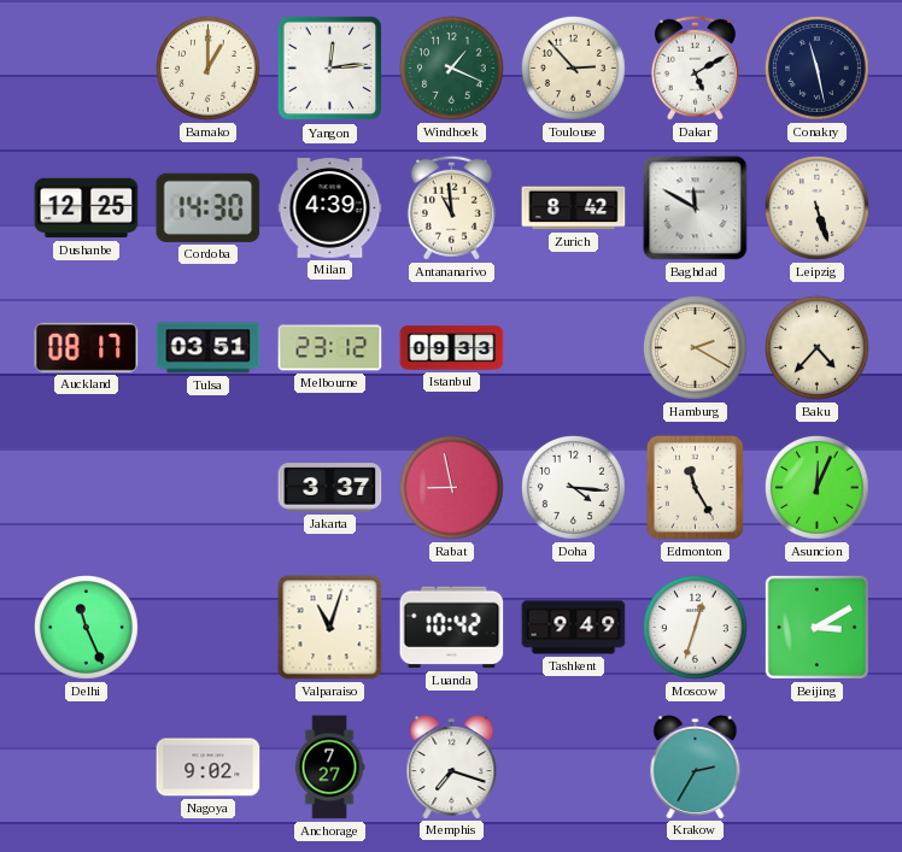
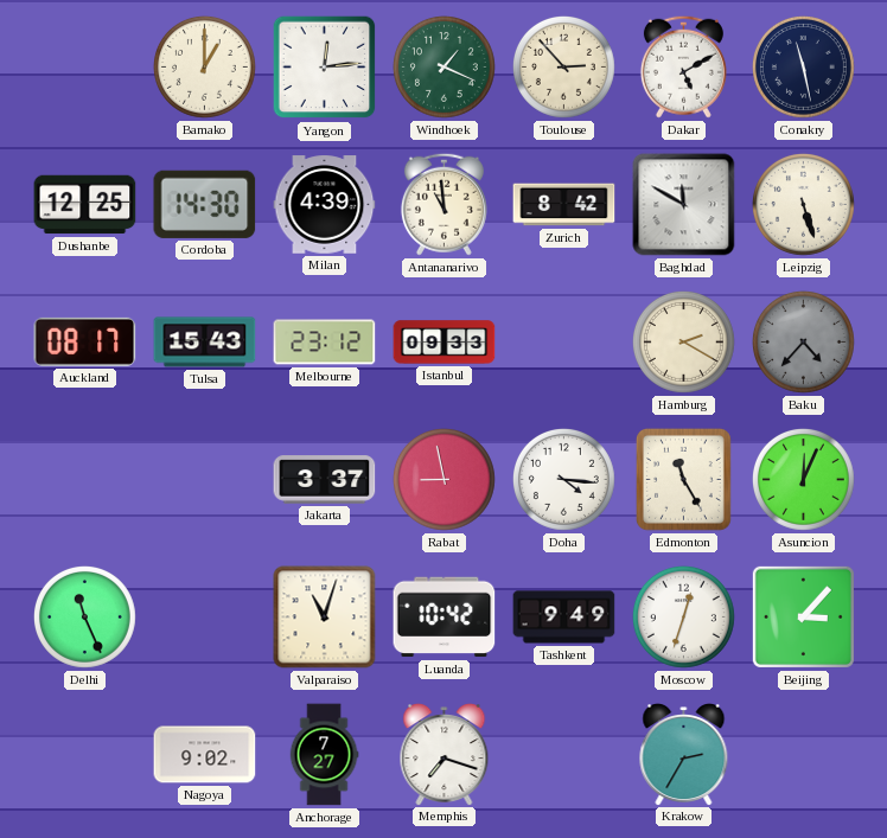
Tulsa: 03:51 -> 15:43 (205, 343)
Baku dial: cream -> grey (803, 341)
Beijing: 3:10 -> 3:07 (803, 616)
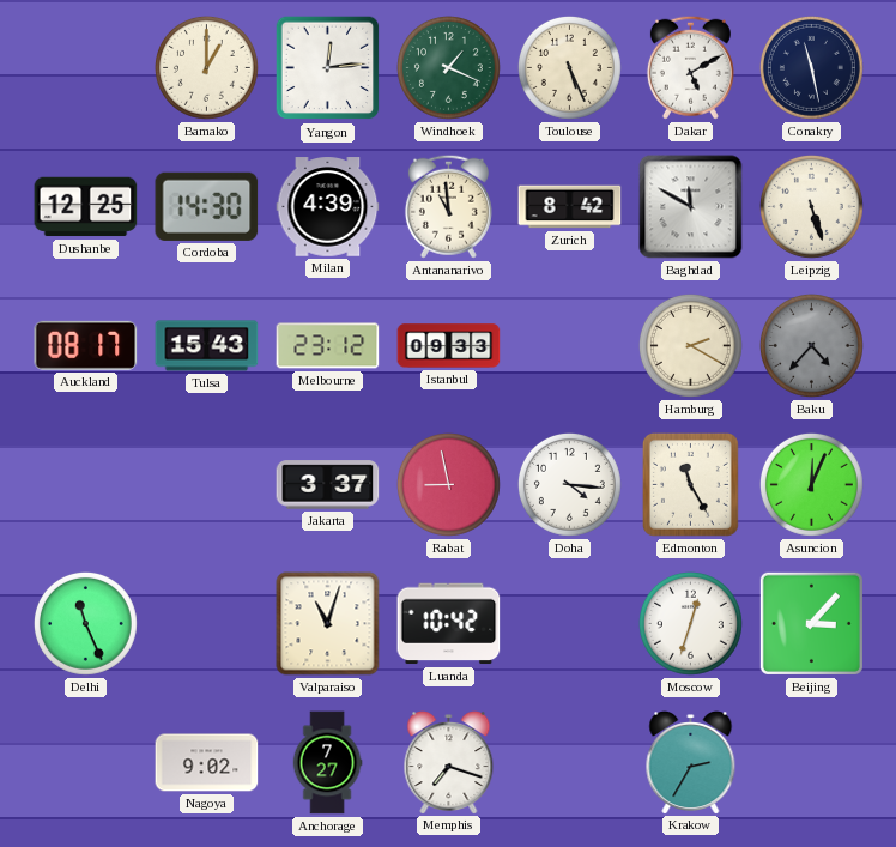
Toulouse: 2:53 -> 5:26 (569, 67)
Tashkent: 9:49 -> none (564, 618)
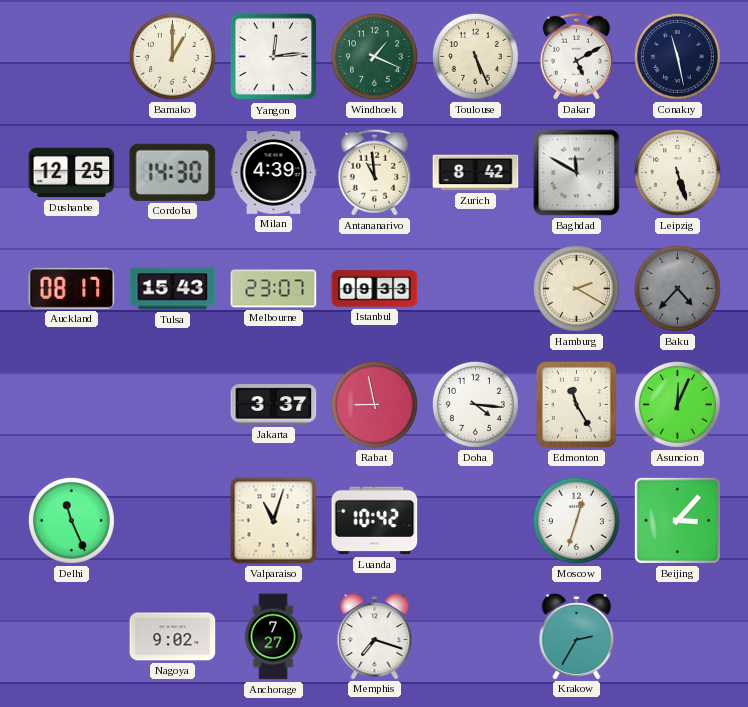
Melbourne: 23:12 -> 23:07 (274, 289)
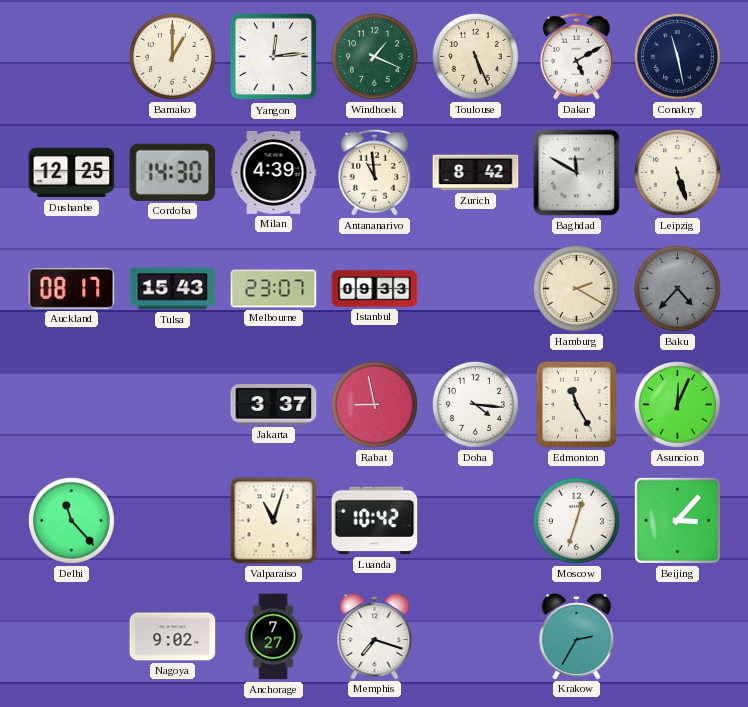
Delhi: 11:26 -> 11:23 (71, 520)
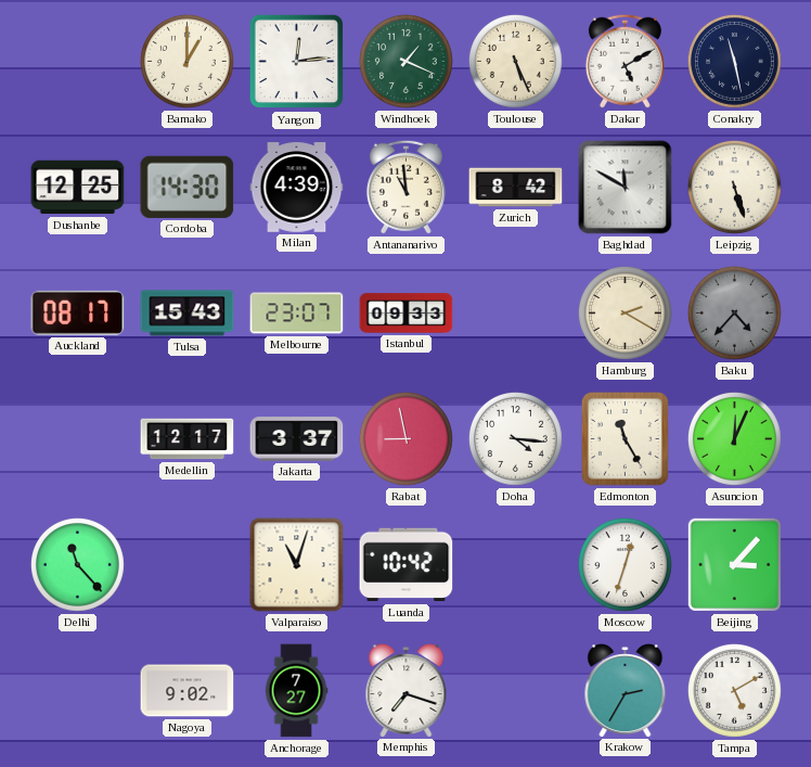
Medellin: none -> 12:17 (188, 439)
Tampa: none -> 5:10 (734, 690)
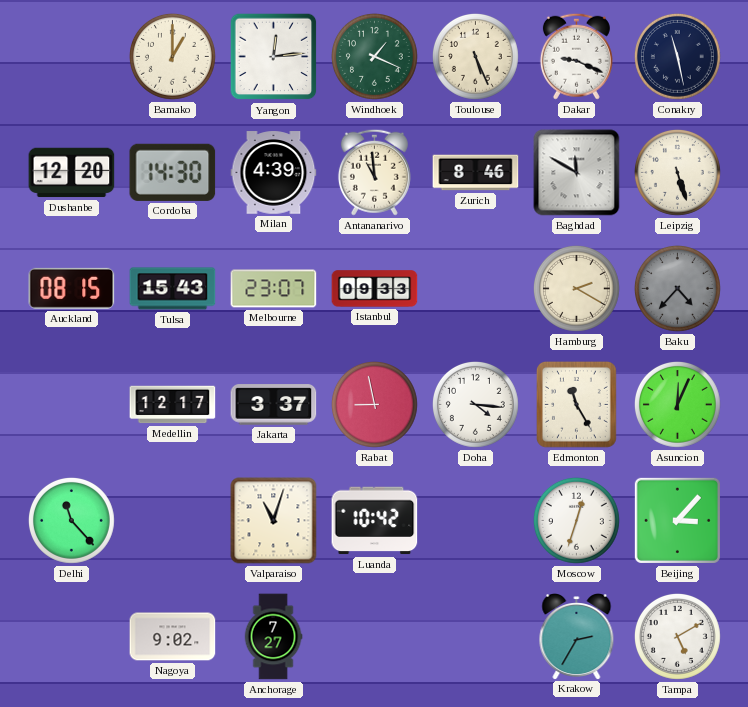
Dakar: 5:10 -> 9:19 (576, 56)
Dushanbe: 12:25 -> 12:20 (72, 173)
Zurich: 8:42 -> 8:46 (476, 173)
Auckland: 08:17 -> 08:15 (72, 288)
Memphis: 7:18 -> none (407, 691)
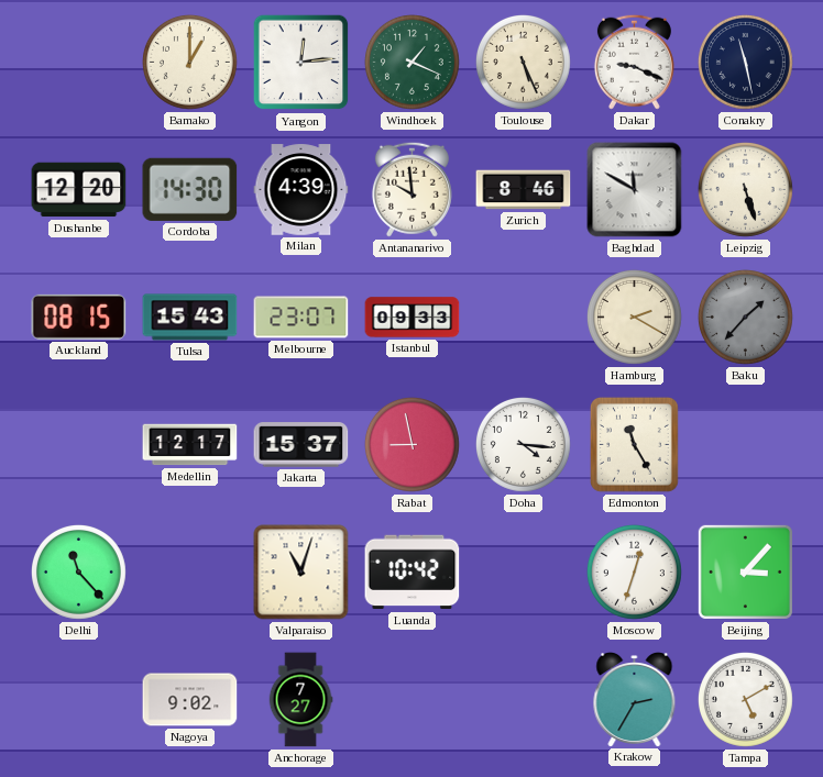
Antananarivo: 10:59 -> 9:59 (411, 189)
Baku: 4:37 -> 1:37 (745, 317)
Jakarta: 3:37 -> 15:37 (301, 445)
Asuncion: 12:04 -> none (677, 404)
